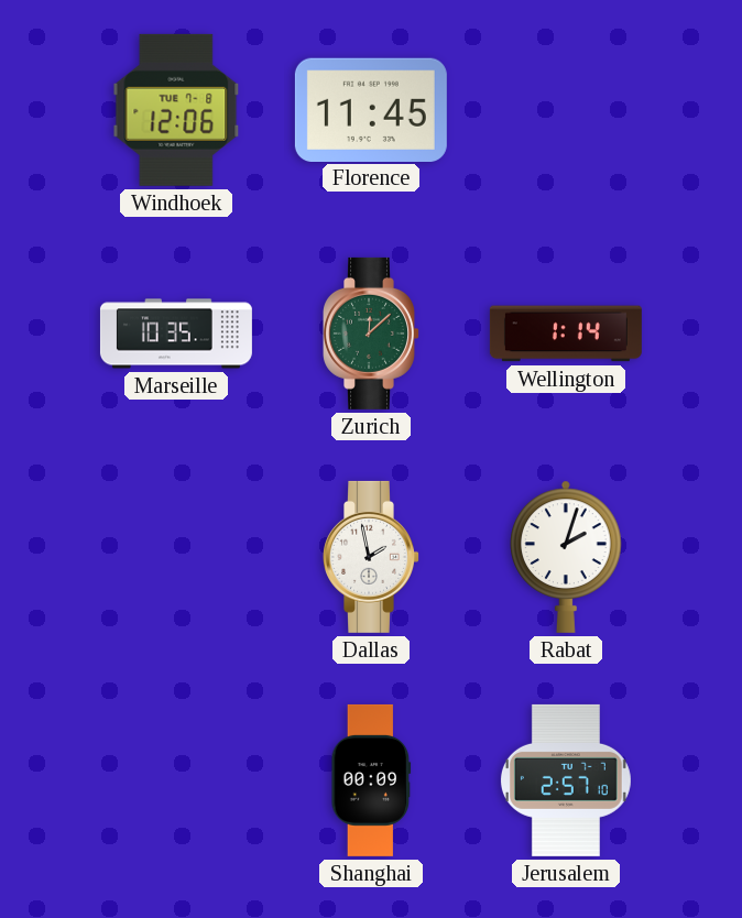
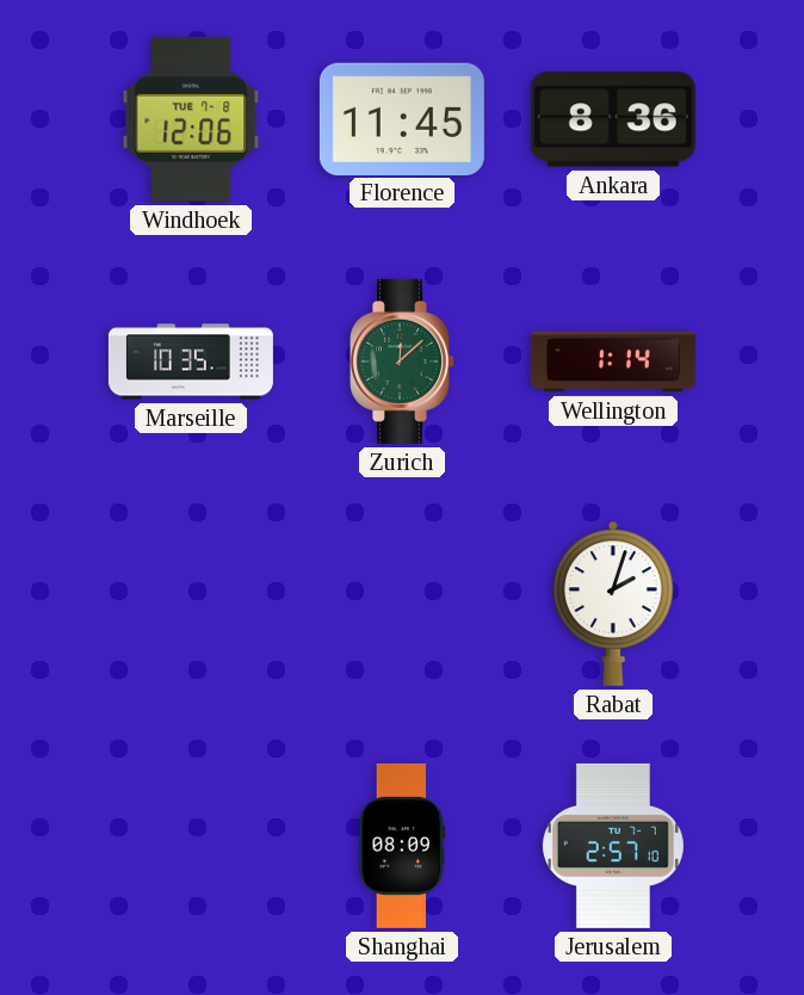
Ankara: none -> 8:36 (613, 119)
Dallas: 1:58 -> none (372, 557)
Shanghai: 00:09 -> 08:09 (402, 846)
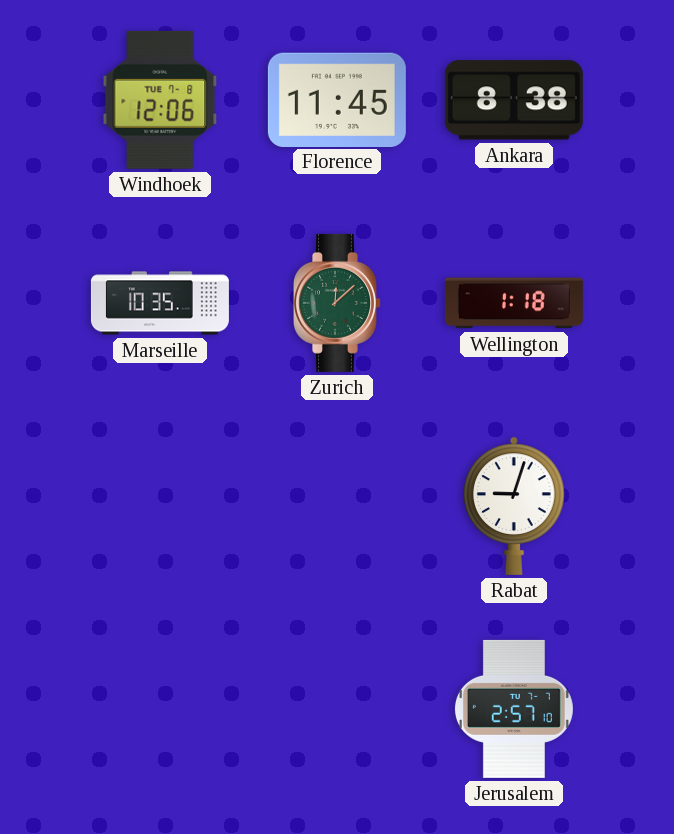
Ankara: 8:36 -> 8:38 (514, 100)
Wellington: 1:14 -> 1:18 (514, 303)
Rabat: 2:03 -> 9:03 (514, 506)
Shanghai: 08:09 -> none (402, 846)
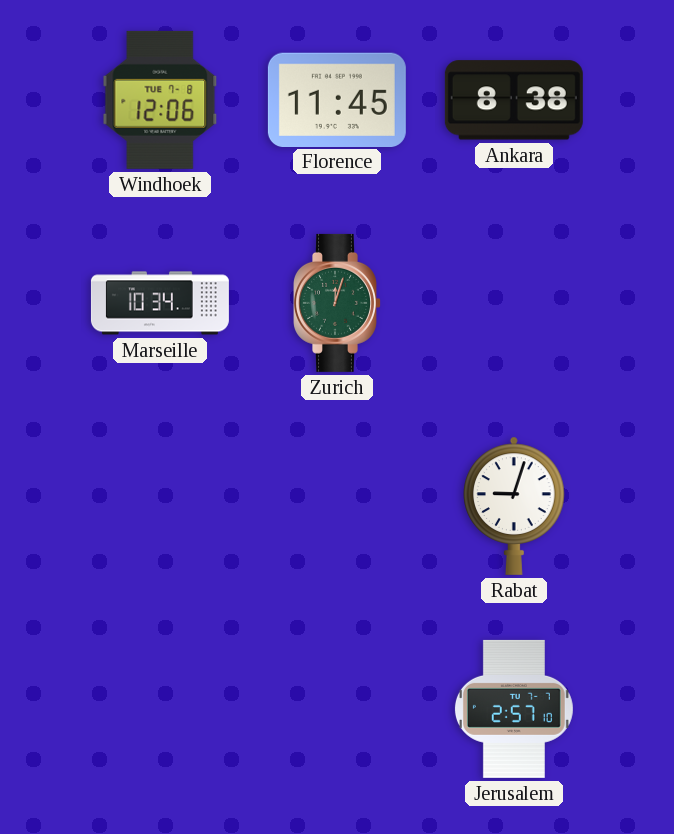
Marseille: 10:35 -> 10:34 (160, 303)
Zurich: 12:08 -> 12:03 (338, 303)
Wellington: 1:18 -> none (514, 303)
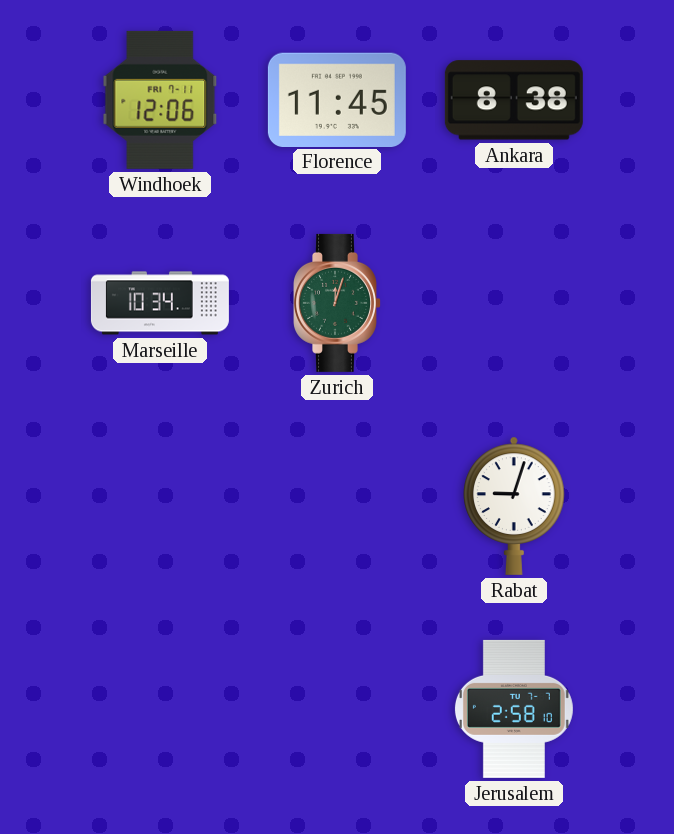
Windhoek date: TUE 7-8 -> FRI 7-11 (160, 100)
Jerusalem: 2:57 -> 2:58 (514, 709)
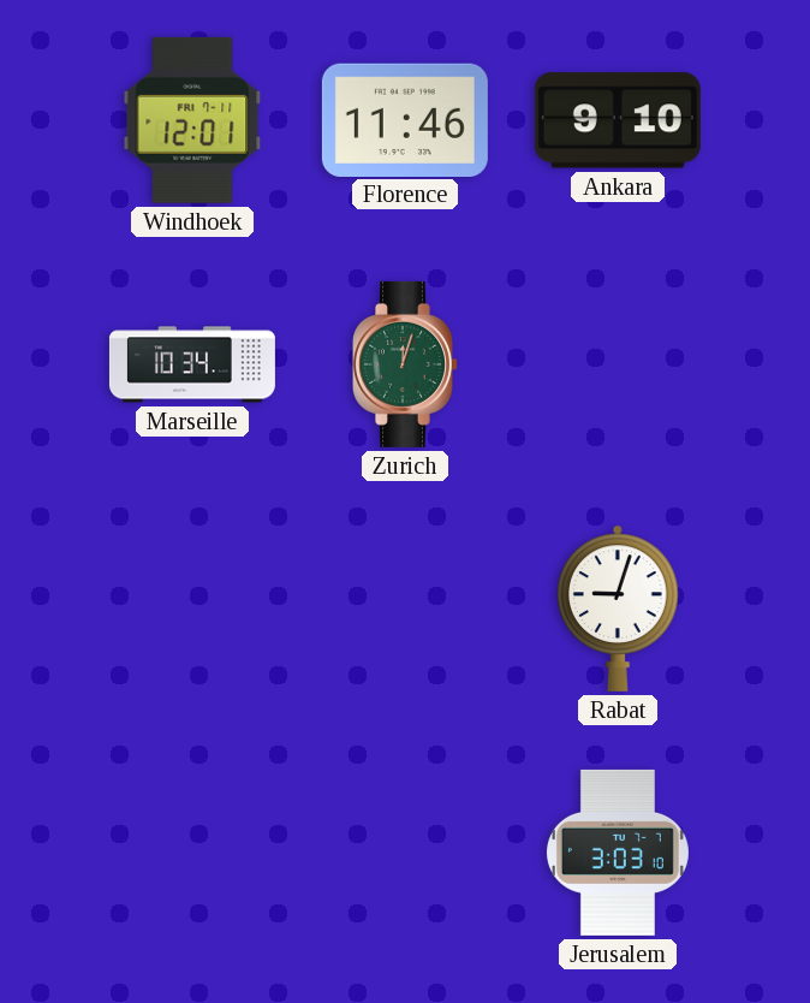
Windhoek: 12:06 -> 12:01 (192, 120)
Florence: 11:45 -> 11:46 (405, 119)
Ankara: 8:38 -> 9:10 (618, 120)
Jerusalem: 2:58 -> 3:03 (618, 853)
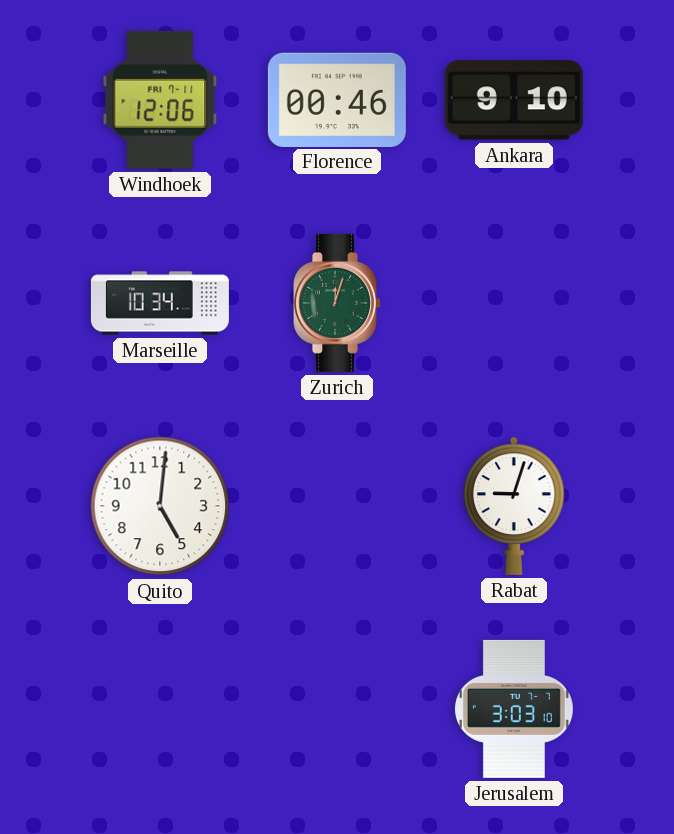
Windhoek: 12:01 -> 12:06 (160, 100)
Florence: 11:46 -> 00:46 (337, 99)
Quito: none -> 5:01 (160, 506)
